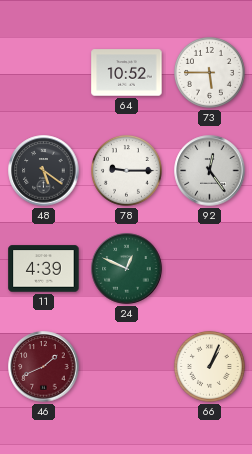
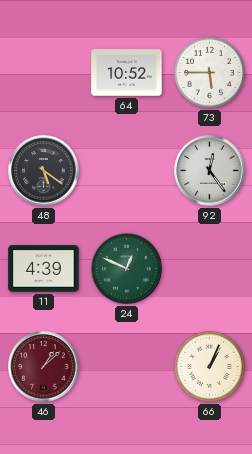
78: 9:15 -> none (126, 170)
46: 1:41 -> 1:08 (44, 367)
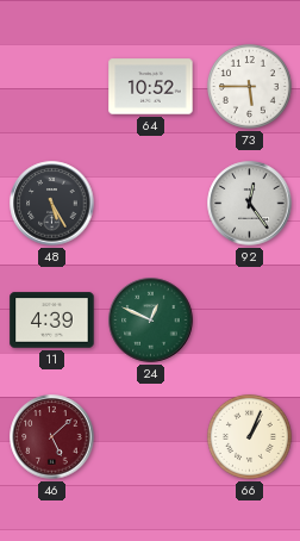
48: 5:21 -> 5:25 (52, 204)
46: 1:08 -> 5:08 (52, 437)
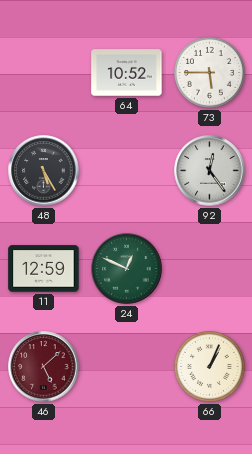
11: 4:39 -> 12:59 (44, 269)
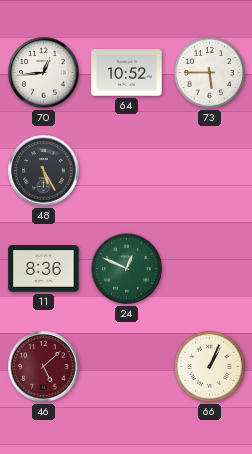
70: none -> 12:44 (44, 73)
92: 12:24 -> none (210, 171)
11: 12:59 -> 8:36 (44, 269)
